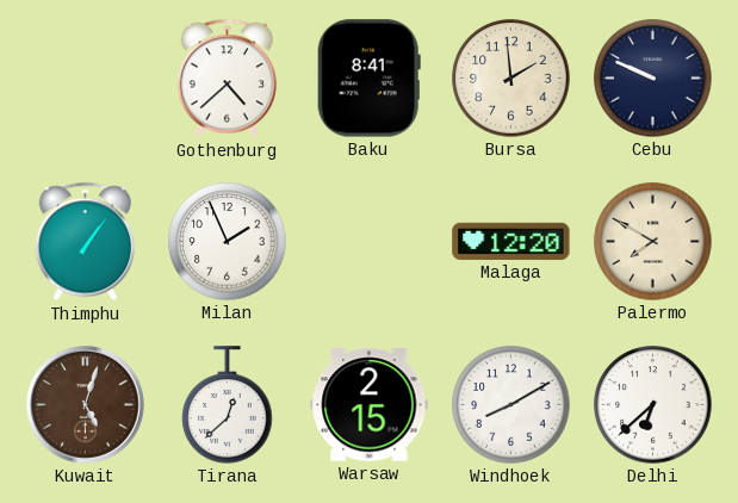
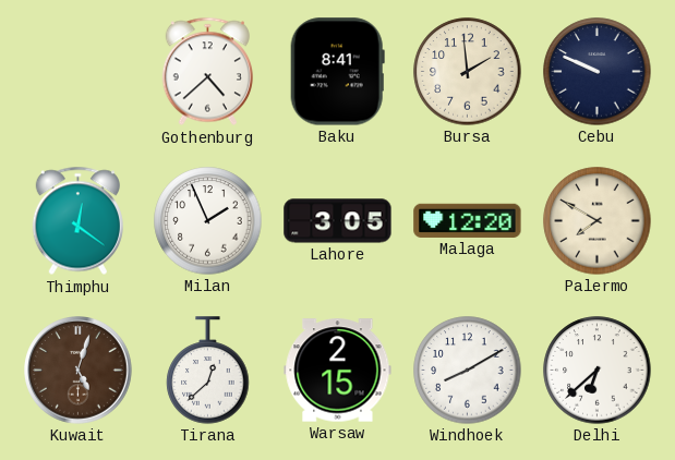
Thimphu: 1:06 -> 12:21 (77, 221)
Lahore: none -> 3:05 (338, 221)
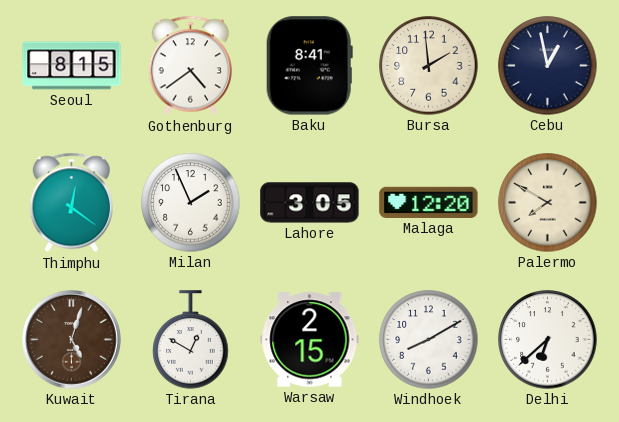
Seoul: none -> 8:15 (72, 66)
Gothenburg: 4:38 -> 4:39 (190, 66)
Cebu: 9:49 -> 12:58 (548, 66)
Tirana: 12:38 -> 12:50 (191, 340)
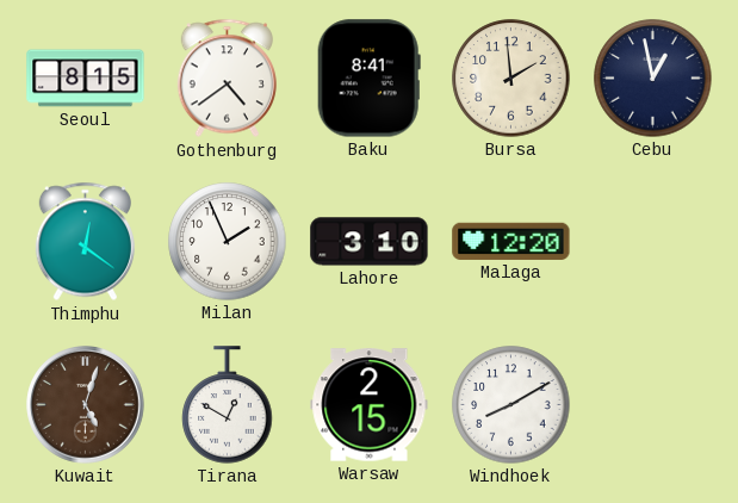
Lahore: 3:05 -> 3:10 (370, 242)
Palermo: 7:50 -> none (548, 203)
Delhi: 6:38 -> none (548, 340)
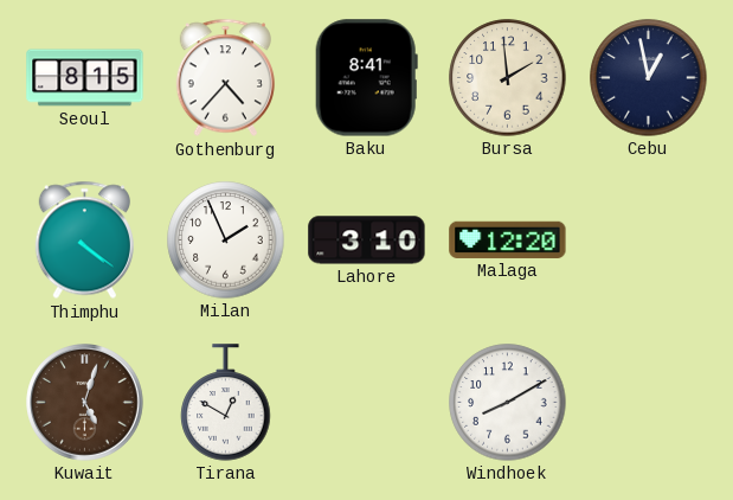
Gothenburg: 4:39 -> 4:37 (225, 78)
Thimphu: 12:21 -> 4:21 (84, 241)
Warsaw: 2:15 -> none (370, 405)
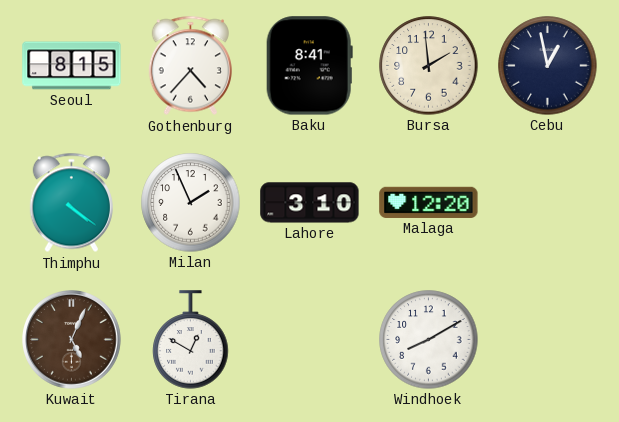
Kuwait: 5:03 -> 5:04 (72, 340)
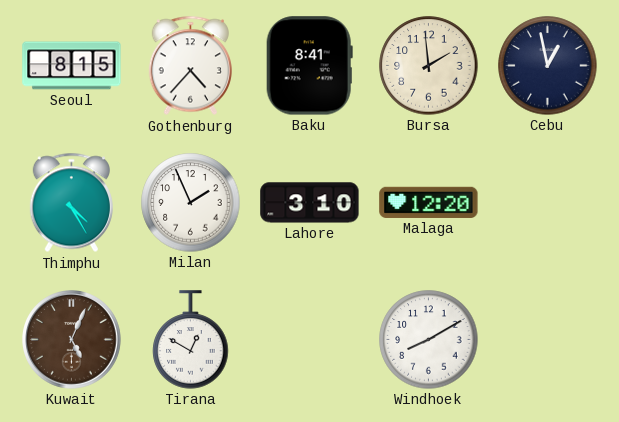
Thimphu: 4:21 -> 4:25 (71, 203)
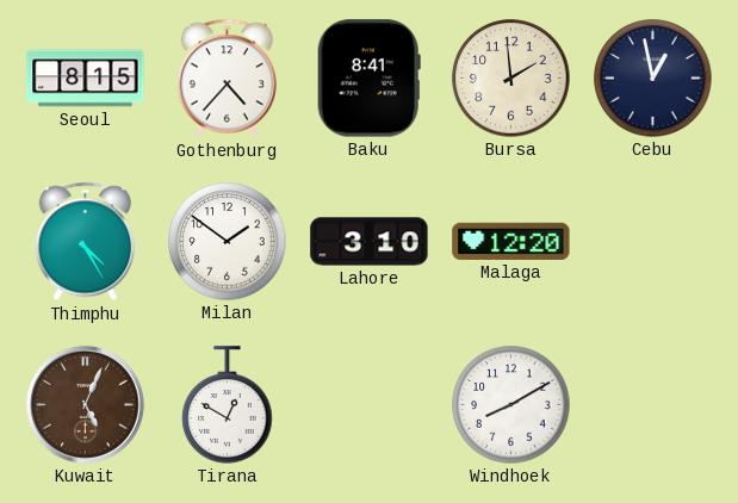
Milan: 1:56 -> 1:51 (228, 242)
